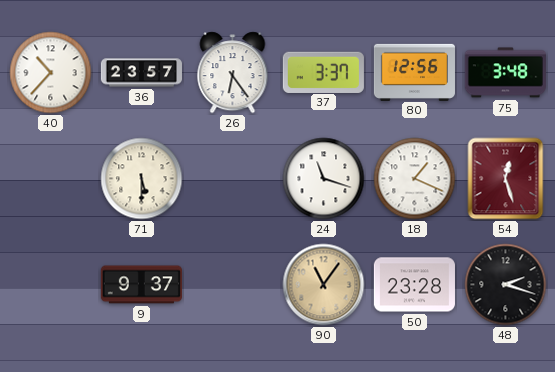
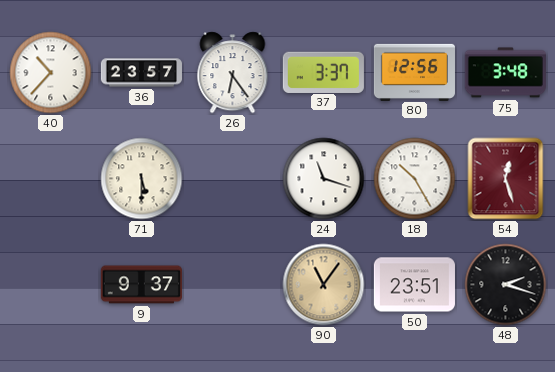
18: 1:19 -> 10:25 (415, 179)
50: 23:28 -> 23:51 (414, 285)
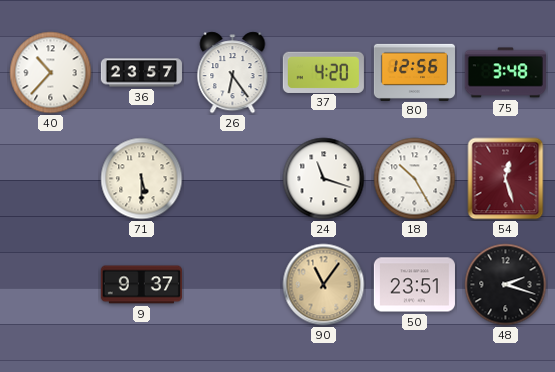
37: 3:37 -> 4:20 (323, 72)
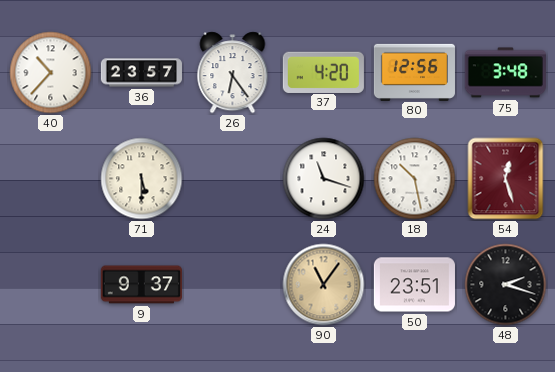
18: 10:25 -> 10:28 (415, 179)
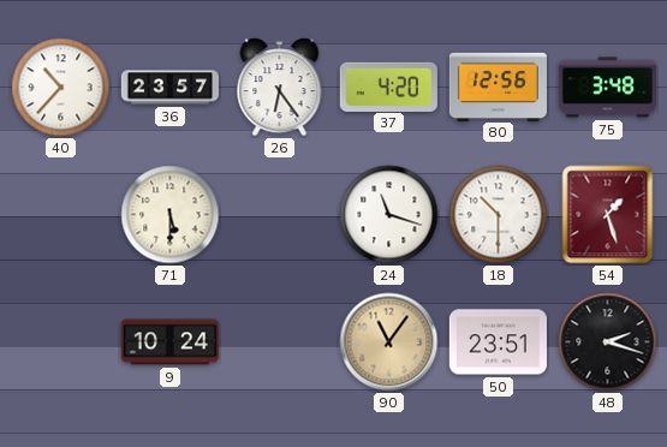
18: 10:28 -> 10:30 (499, 215)
54: 12:27 -> 1:27 (608, 215)
9: 9:37 -> 10:24 (169, 342)
